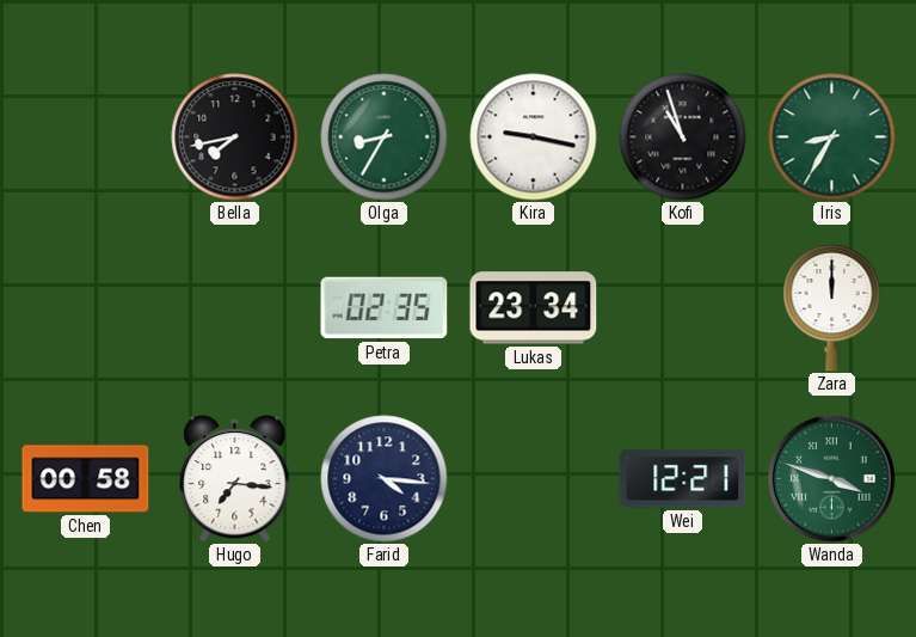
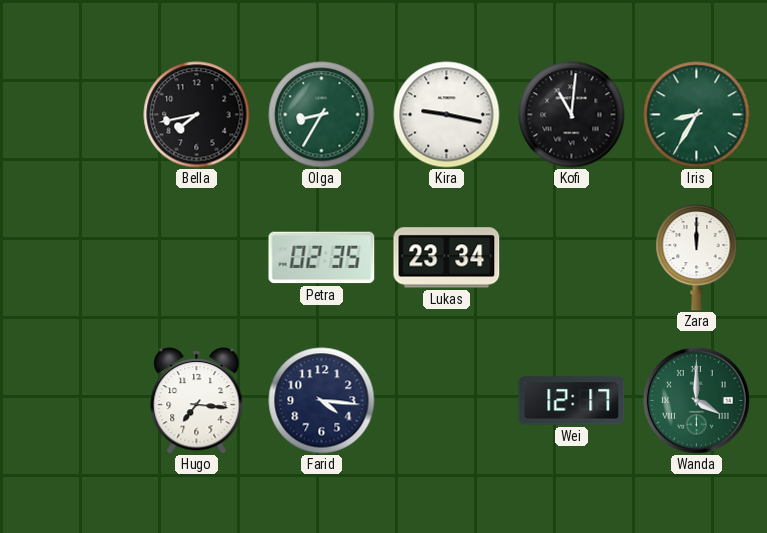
Kofi: 10:57 -> 11:01 (572, 115)
Chen: 00:58 -> none (86, 479)
Wei: 12:21 -> 12:17 (572, 401)
Wanda: 3:48 -> 4:00 (697, 401)
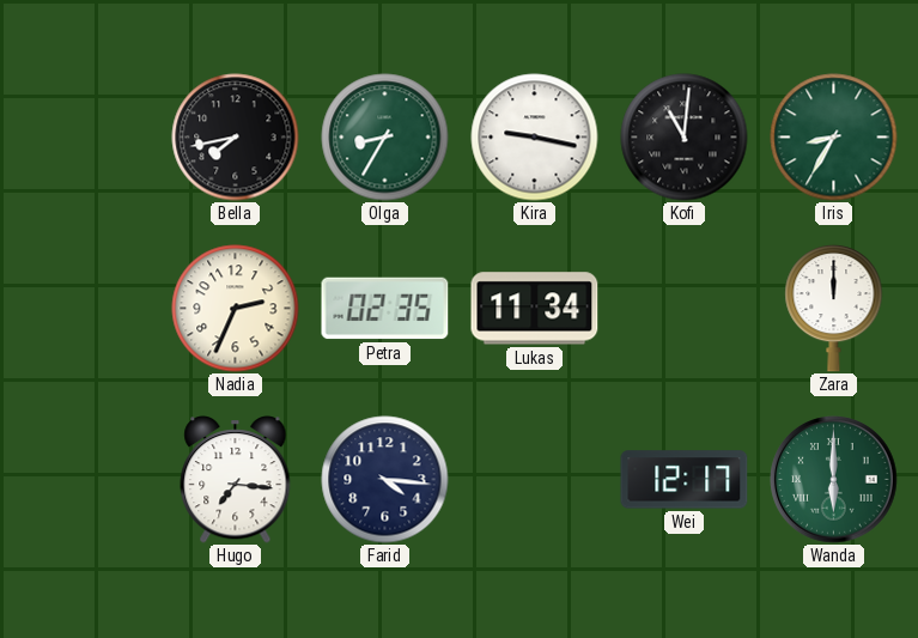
Nadia: none -> 2:34 (236, 309)
Lukas: 23:34 -> 11:34 (535, 309)
Wanda: 4:00 -> 6:00 (834, 480)
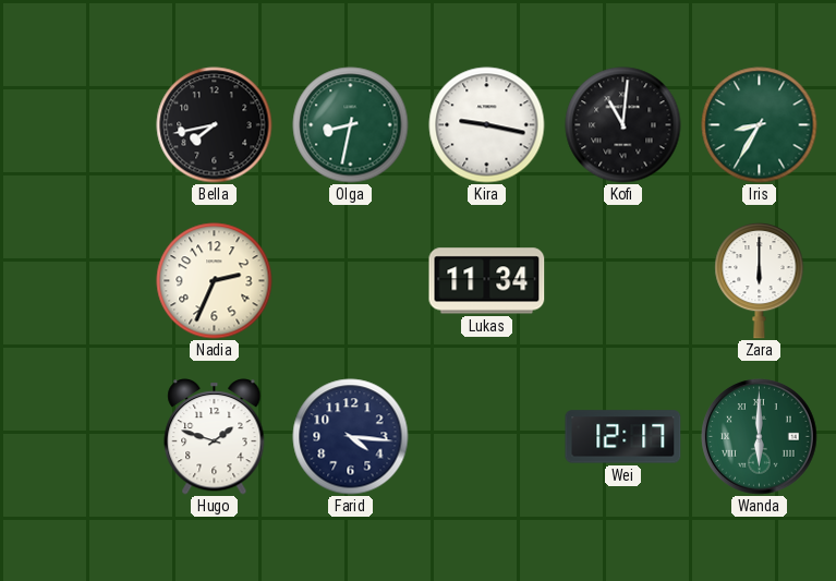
Olga: 8:35 -> 8:32 (351, 125)
Petra: 02:35 -> none (385, 309)
Zara: 12:00 -> 6:00 (760, 280)
Hugo: 7:16 -> 1:48 (215, 437)
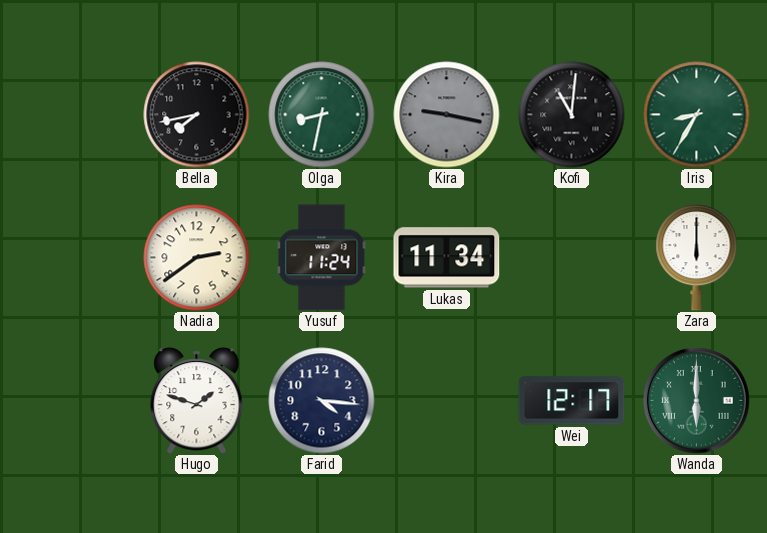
Kira dial: white -> grey (447, 115)
Nadia: 2:34 -> 2:39 (197, 258)
Yusuf: none -> 11:24 (322, 258)
